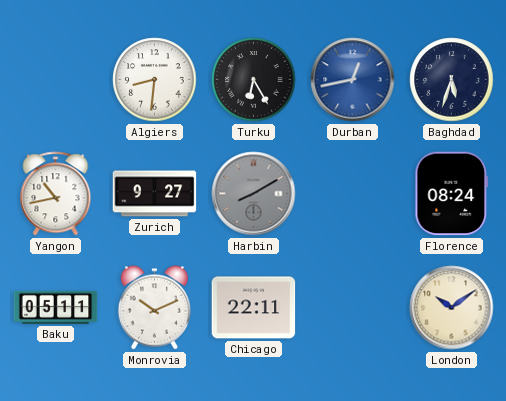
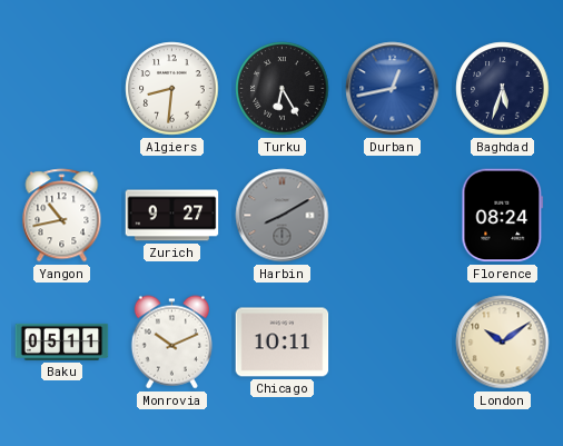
Chicago: 22:11 -> 10:11 (283, 343)
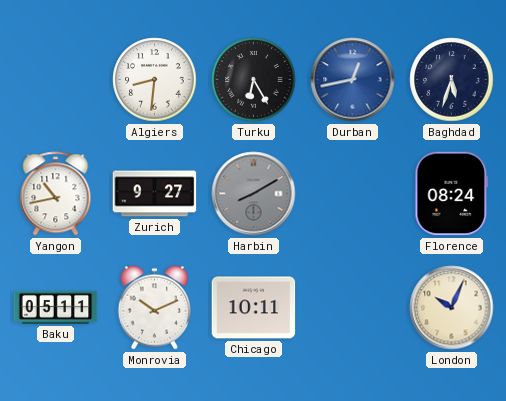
London: 10:09 -> 10:04 (452, 308)
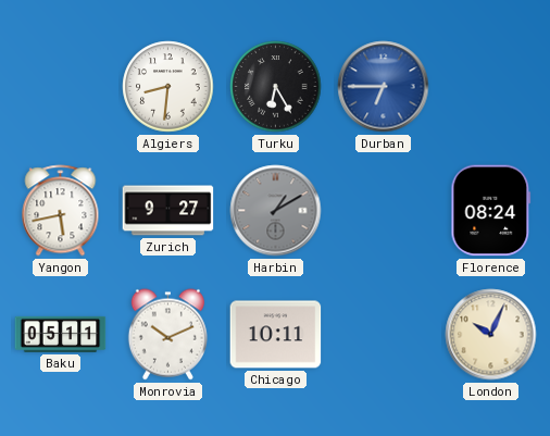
Durban: 12:43 -> 6:45 (384, 87)
Baghdad: 5:33 -> none (452, 80)
Yangon: 10:43 -> 5:43 (61, 211)
Harbin: 8:10 -> 1:10 (276, 211)
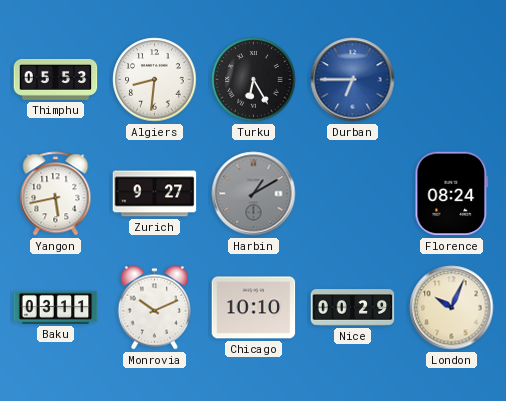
Thimphu: none -> 05:53 (56, 79)
Baku: 05:11 -> 03:11 (56, 307)
Chicago: 10:11 -> 10:10 (254, 308)
Nice: none -> 00:29 (353, 308)
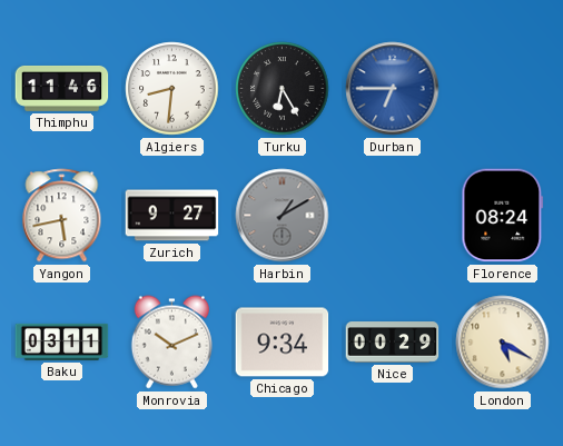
Thimphu: 05:53 -> 11:46 (62, 88)
Chicago: 10:10 -> 9:34 (283, 343)
London: 10:04 -> 5:20 (503, 343)
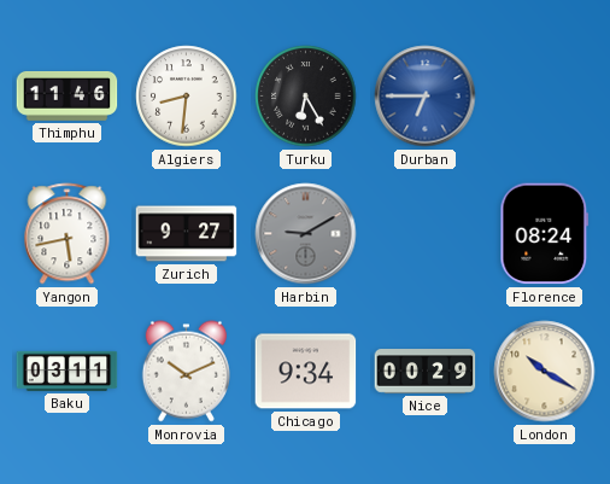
Harbin: 1:10 -> 9:10 (306, 234)
London: 5:20 -> 10:20 (545, 372)
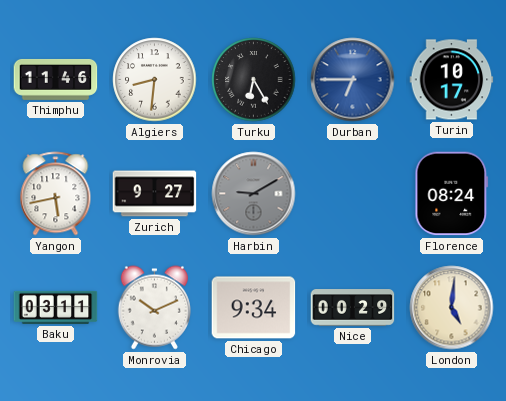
Turin: none -> 10:17 (452, 80)
London: 10:20 -> 5:01 (452, 308)
